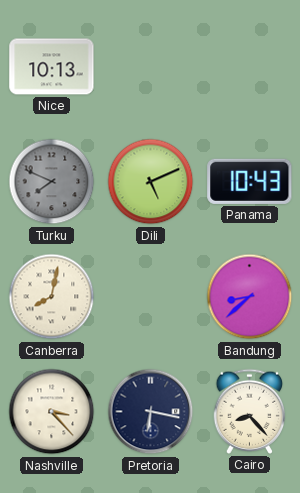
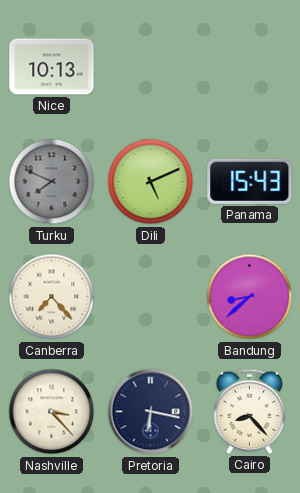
Panama: 10:43 -> 15:43 (250, 181)
Canberra: 8:02 -> 7:23 (52, 297)
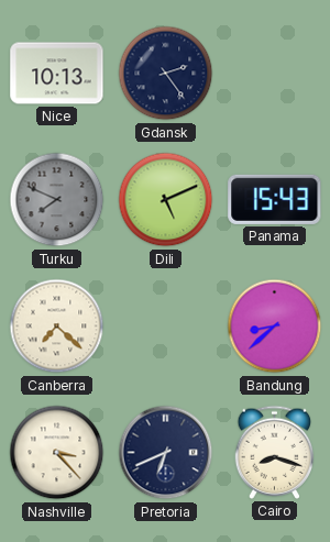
Gdansk: none -> 2:24 (166, 74)
Canberra: 7:23 -> 7:22 (57, 327)
Pretoria: 6:17 -> 6:41 (166, 453)
Cairo: 8:23 -> 8:18 (275, 452)
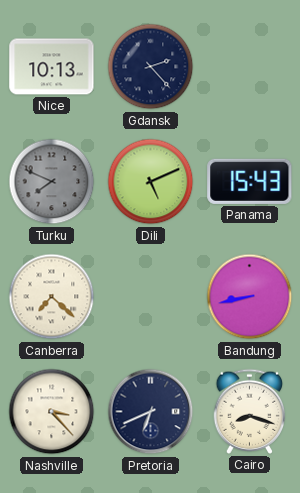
Gdansk: 2:24 -> 2:23 (151, 67)
Bandung: 8:38 -> 8:43 (250, 297)
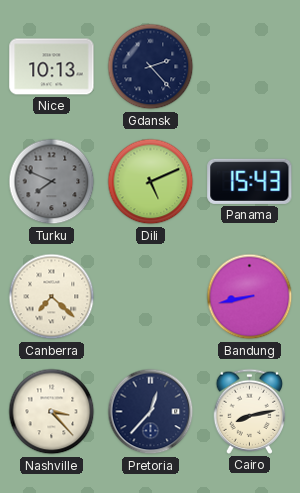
Pretoria: 6:41 -> 12:37 (151, 412)
Cairo: 8:18 -> 8:13 (250, 411)
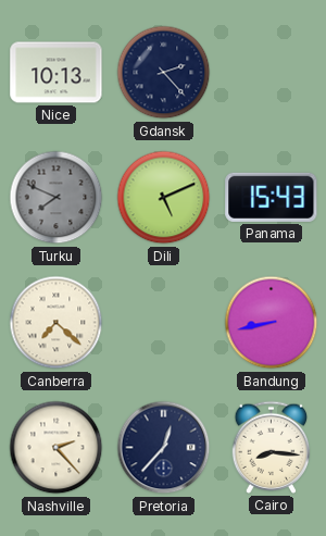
Nashville: 3:23 -> 2:23 (57, 448)
Cairo: 8:13 -> 8:16 (272, 447)
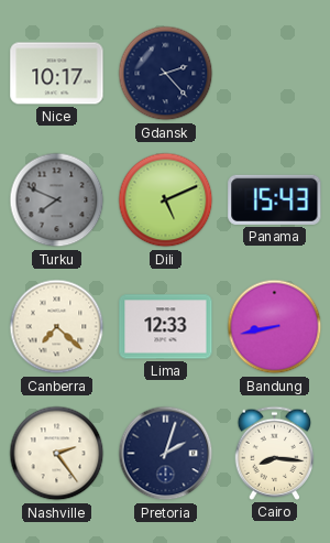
Nice: 10:13 -> 10:17 (57, 74)
Lima: none -> 12:33 (166, 327)
Nashville: 2:23 -> 2:24 (57, 454)
Pretoria: 12:37 -> 2:03 (166, 454)
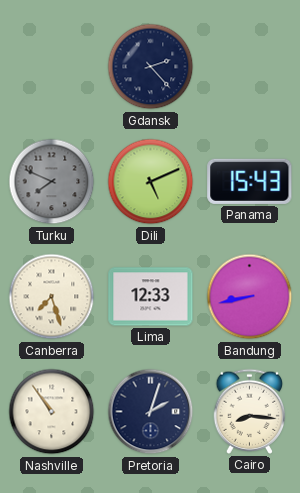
Nice: 10:17 -> none (57, 74)
Canberra: 7:22 -> 7:27 (52, 297)
Nashville: 2:24 -> 10:54 (52, 412)
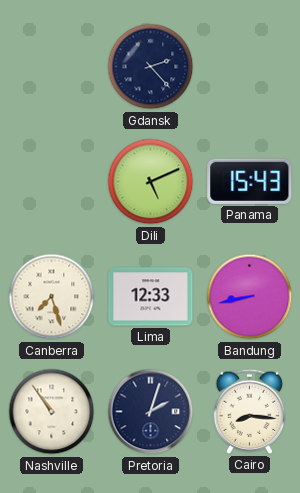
Turku: 7:49 -> none (52, 182)
